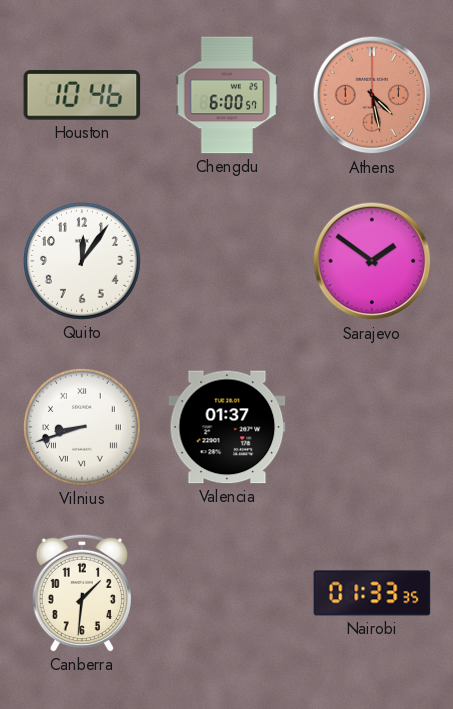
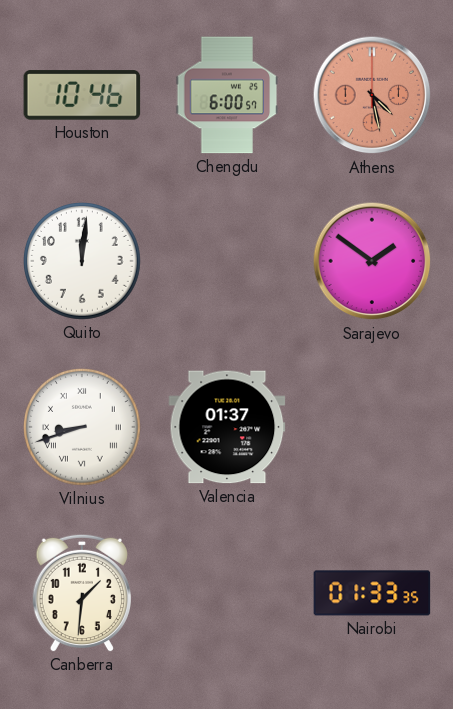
Quito: 12:06 -> 12:01 (83, 262)
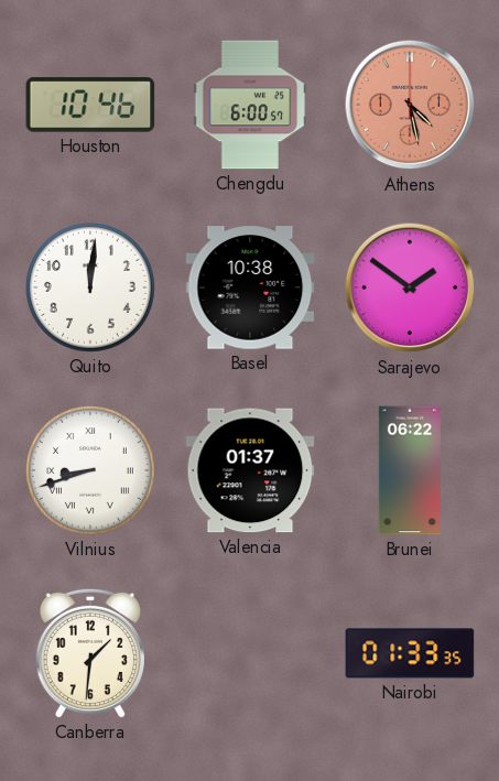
Basel: none -> 10:38 (250, 288)
Brunei: none -> 06:22 (410, 470)
